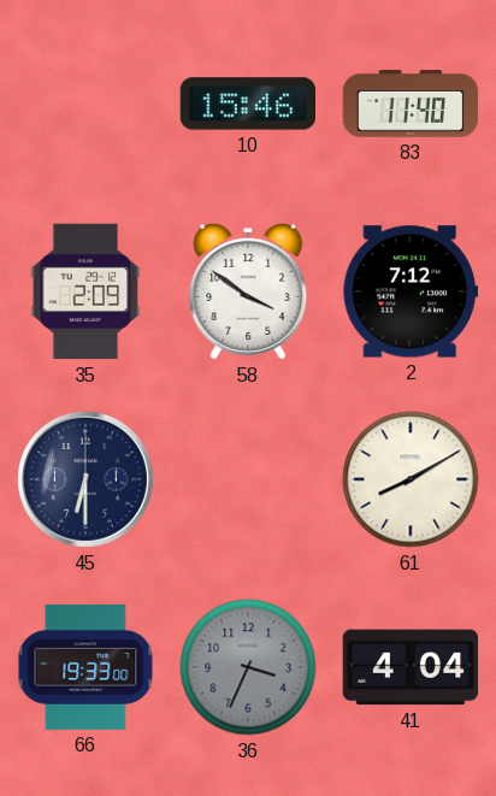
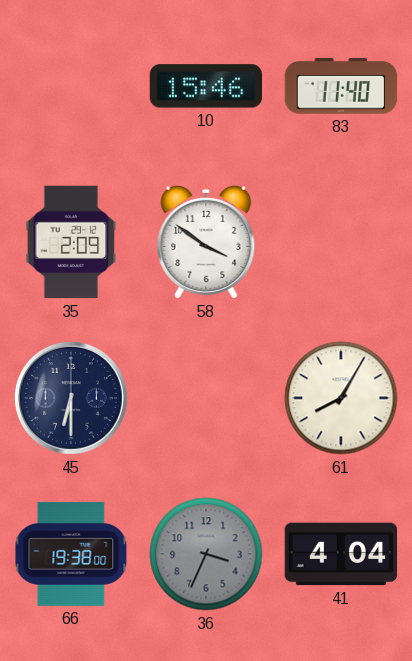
2: 7:12 -> none (409, 291)
61: 8:10 -> 8:05 (341, 398)
66: 19:33 -> 19:38 (71, 554)
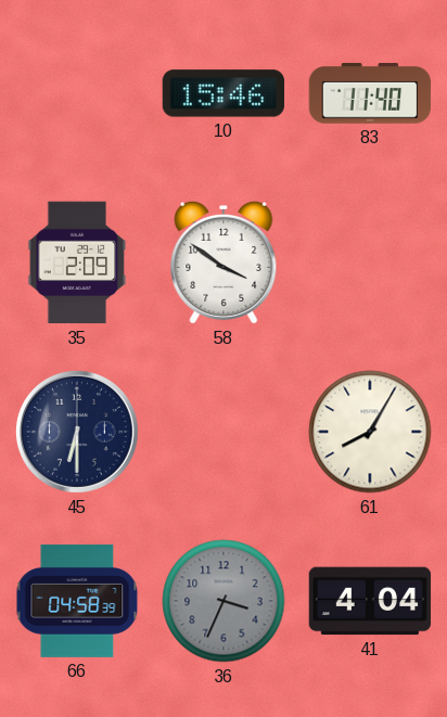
66: 19:38 -> 04:58 (77, 601)
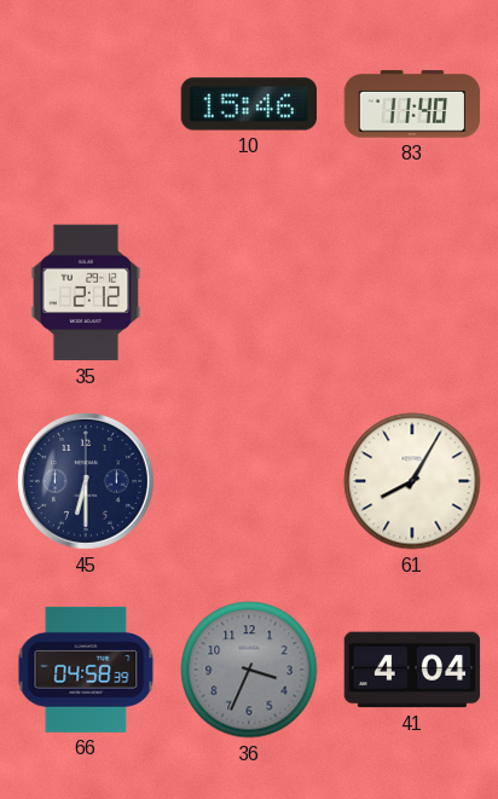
35: 2:09 -> 2:12 (86, 293)
58: 3:51 -> none (224, 263)
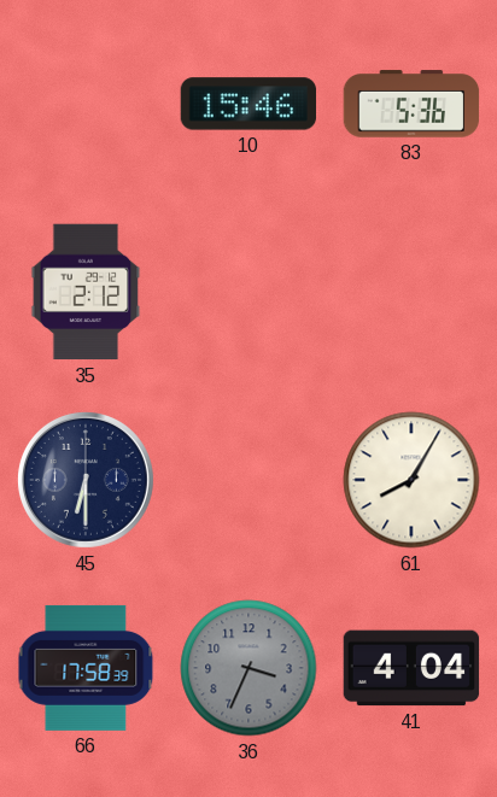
83: 11:40 -> 5:36 (411, 104)
66: 04:58 -> 17:58 (86, 668)
